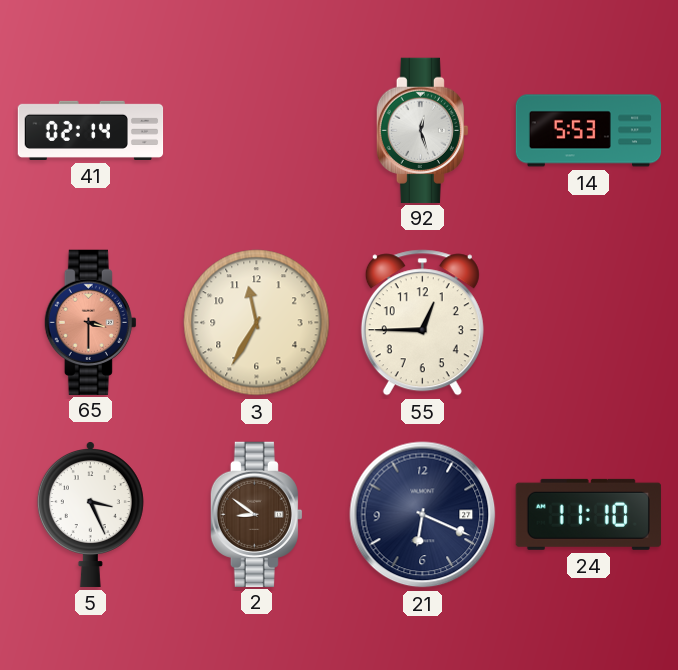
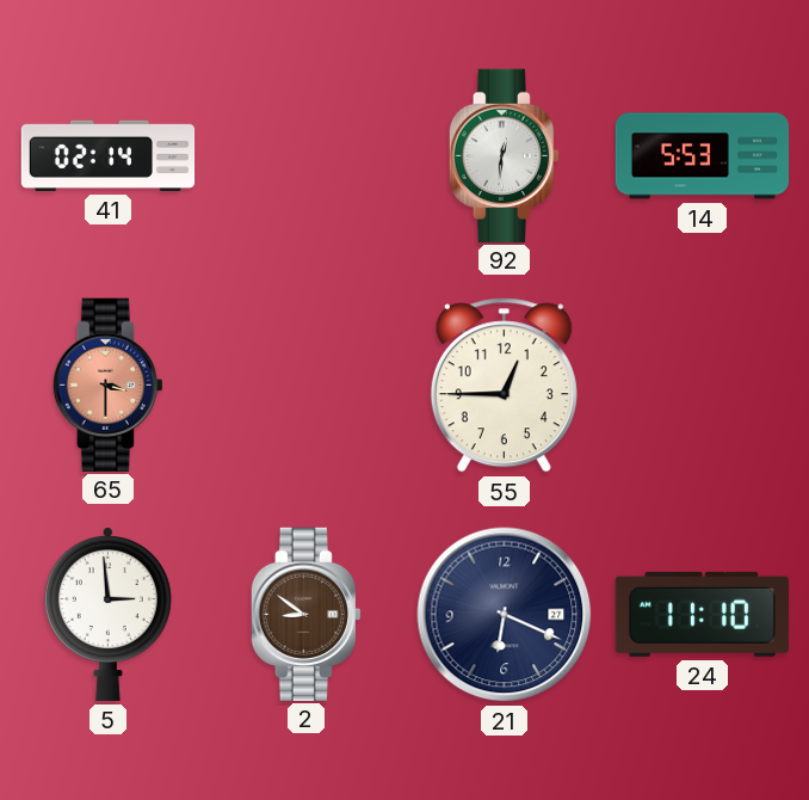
92: 12:27 -> 12:31 (504, 155)
3: 11:35 -> none (257, 323)
5: 3:26 -> 2:59 (107, 615)
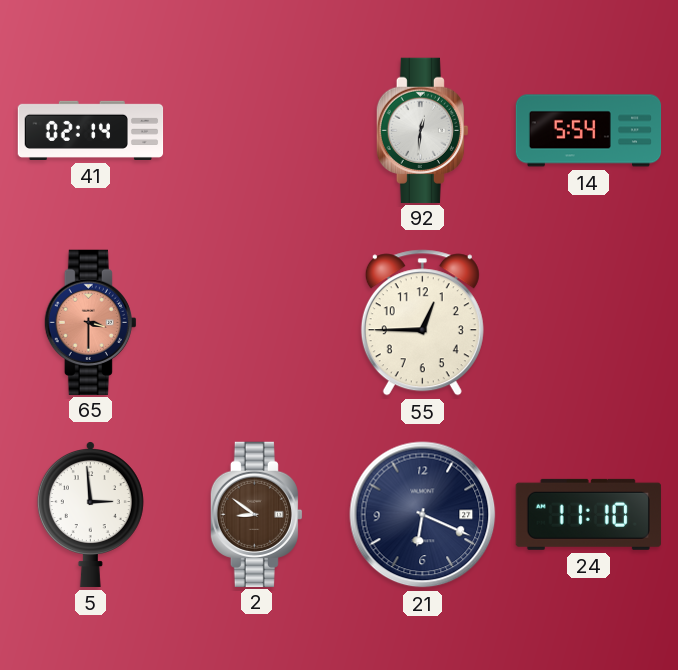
14: 5:53 -> 5:54 (589, 131)
